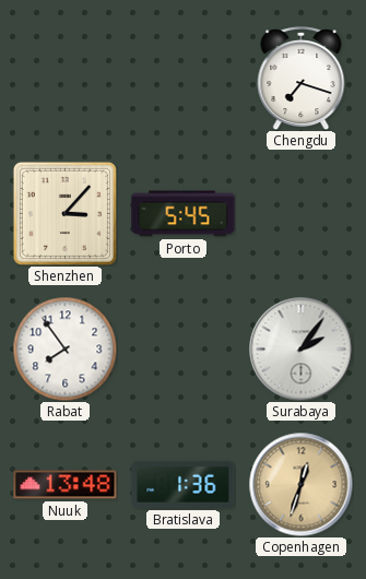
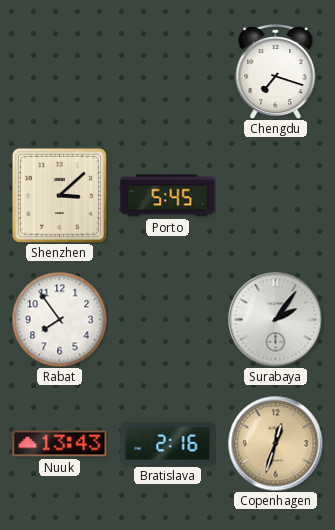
Shenzhen: 3:07 -> 3:08 (59, 195)
Nuuk: 13:48 -> 13:43 (60, 444)
Bratislava: 1:36 -> 2:16 (168, 443)
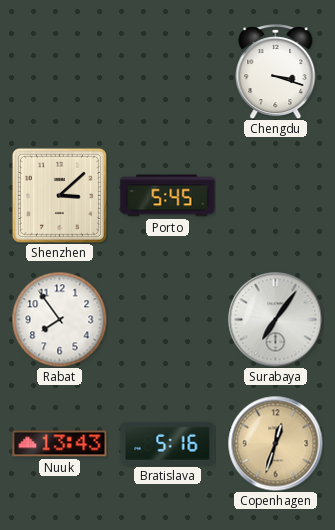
Chengdu: 7:18 -> 3:18 (276, 72)
Surabaya: 2:06 -> 7:06 (275, 319)
Bratislava: 2:16 -> 5:16 (168, 443)
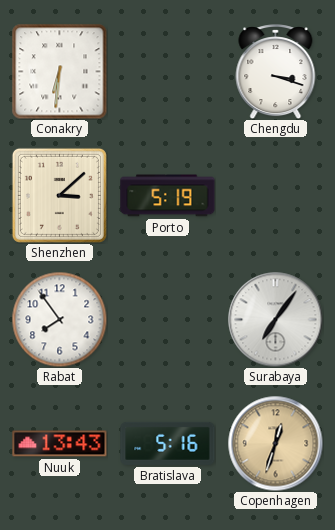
Conakry: none -> 6:31 (59, 71)
Porto: 5:45 -> 5:19 (168, 196)
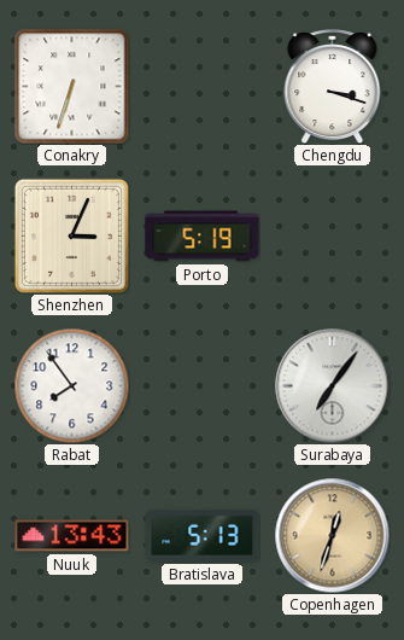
Conakry: 6:31 -> 6:33 (71, 86)
Shenzhen: 3:08 -> 3:04 (71, 235)
Bratislava: 5:16 -> 5:13 (203, 535)
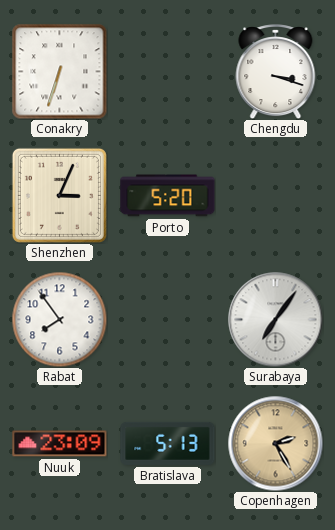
Porto: 5:19 -> 5:20 (168, 196)
Nuuk: 13:43 -> 23:09 (60, 444)
Copenhagen: 12:33 -> 2:25 (275, 443)
